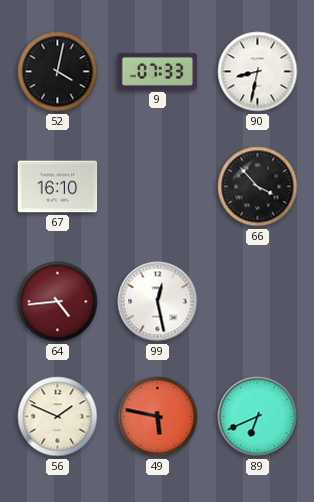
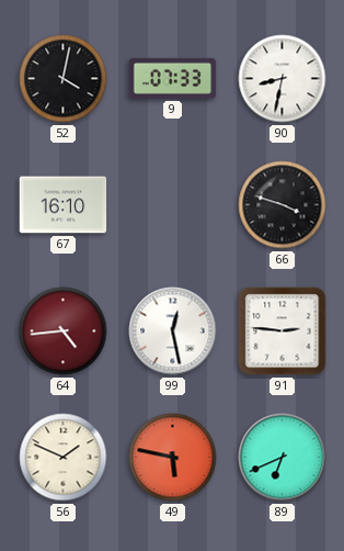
66: 3:53 -> 3:48 (283, 205)
91: none -> 2:46 (283, 331)
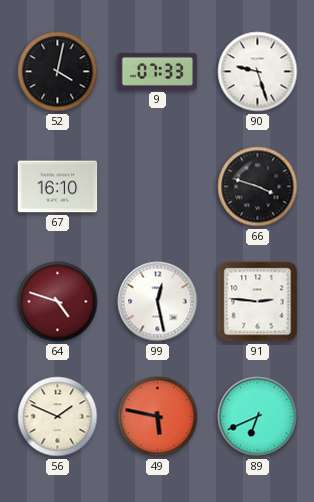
90: 8:32 -> 9:27 (258, 72)
64: 4:44 -> 4:48 (58, 302)
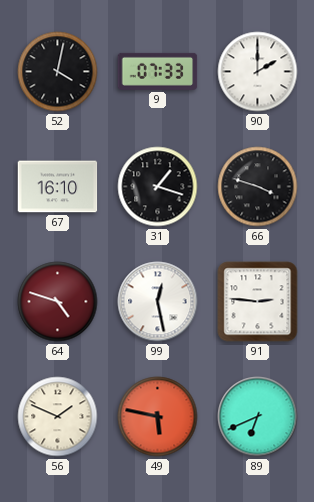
90: 9:27 -> 2:00 (258, 72)
31: none -> 1:18 (158, 187)
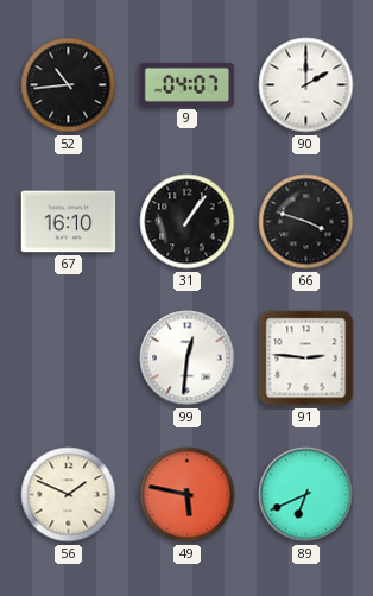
52: 4:02 -> 10:44 (69, 85)
9: 07:33 -> 04:07 (188, 84)
31: 1:18 -> 1:06 (188, 222)
64: 4:48 -> none (58, 302)
99: 12:28 -> 12:31 (188, 359)
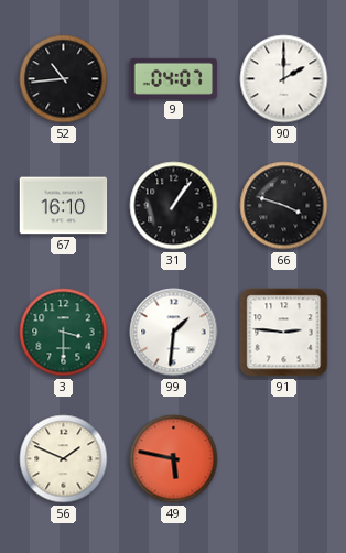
3: none -> 3:30 (64, 333)
99: 12:31 -> 1:31 (174, 333)
89: 6:41 -> none (306, 495)
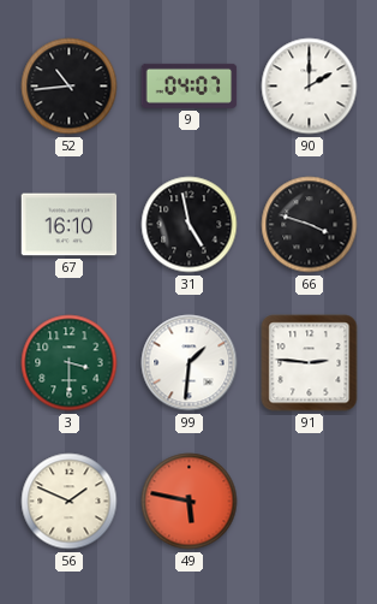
31: 1:06 -> 4:58 (190, 225)
